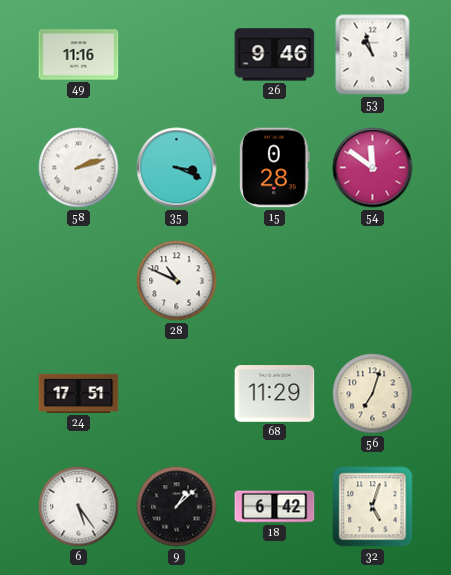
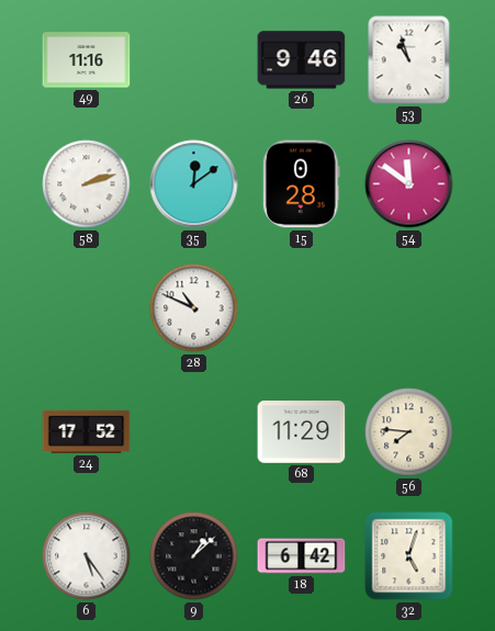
35: 3:19 -> 12:09 (194, 184)
24: 17:51 -> 17:52 (87, 431)
56: 7:03 -> 7:46 (409, 432)
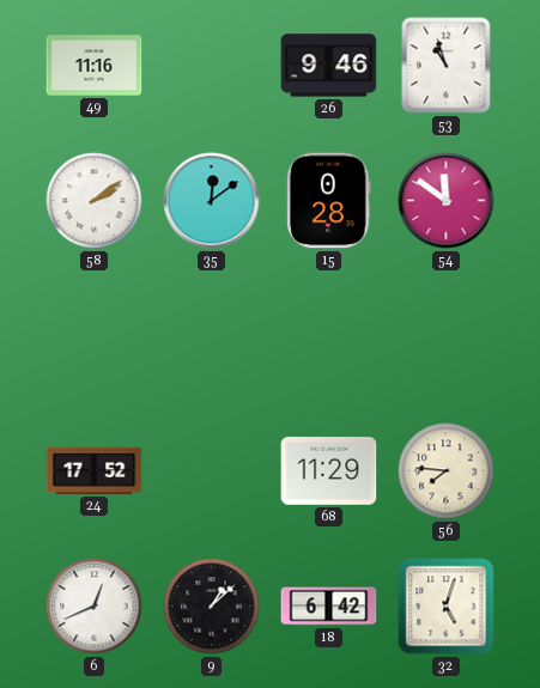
58: 2:12 -> 2:09 (95, 201)
28: 10:49 -> none (194, 308)
6: 5:24 -> 12:41 (95, 607)
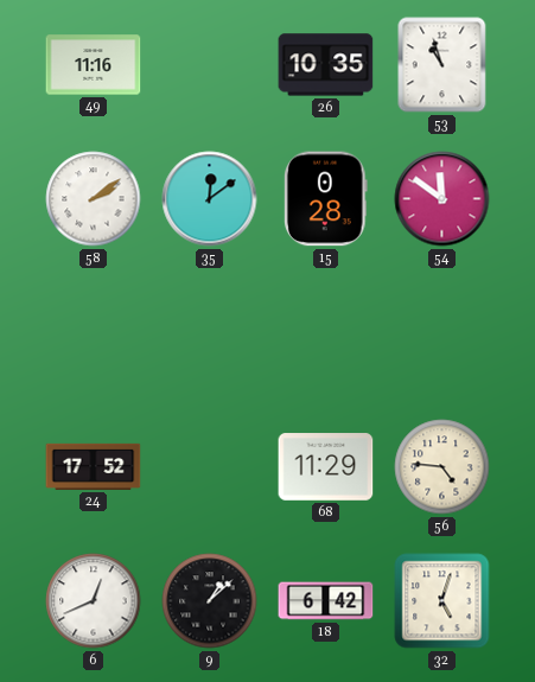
26: 9:46 -> 10:35 (326, 65)
56: 7:46 -> 4:46 (442, 467)
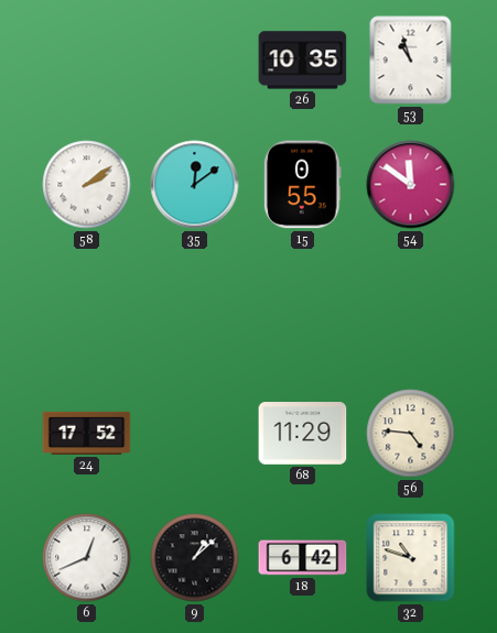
49: 11:16 -> none (94, 65)
15: 0:28 -> 0:55 (303, 185)
32: 5:03 -> 10:48 (411, 558)
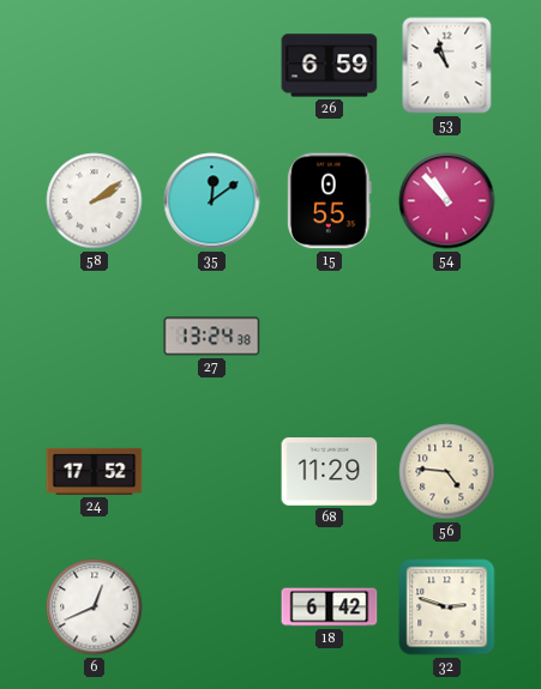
26: 10:35 -> 6:59 (330, 66)
54: 11:51 -> 10:53 (447, 201)
27: none -> 13:24 (212, 337)
9: 1:08 -> none (195, 558)
32: 10:48 -> 2:48 (447, 608)
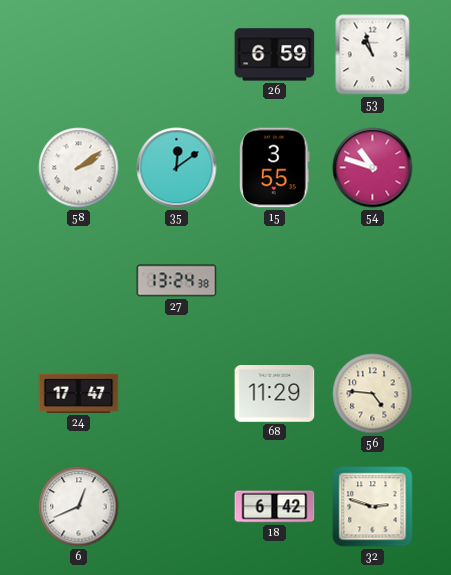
15: 0:55 -> 3:55 (275, 168)
54: 10:53 -> 10:48 (373, 168)
24: 17:52 -> 17:47 (79, 393)
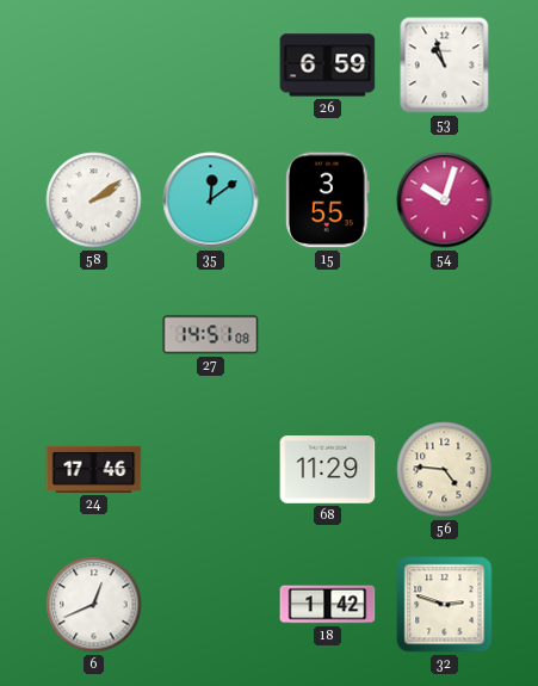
54: 10:48 -> 10:03 (445, 200)
27: 13:24 -> 14:51 (211, 335)
24: 17:47 -> 17:46 (94, 469)
18: 6:42 -> 1:42 (328, 605)
